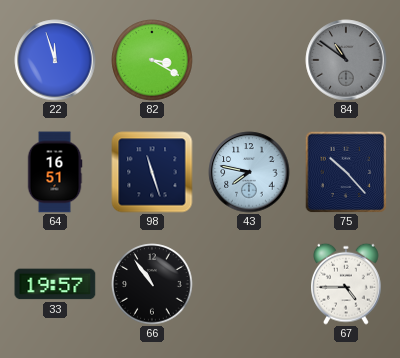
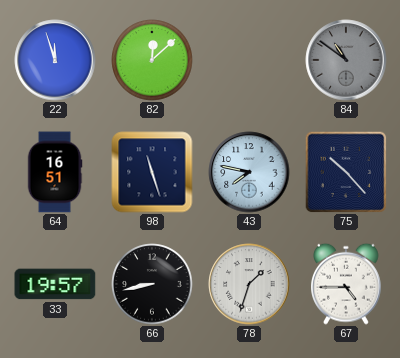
82: 3:20 -> 12:08 (152, 60)
66: 10:54 -> 8:43 (152, 284)
78: none -> 1:33 (249, 284)
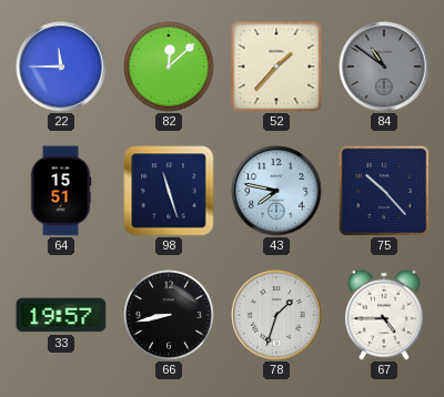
22: 11:57 -> 11:45 (61, 67)
52: none -> 1:37 (276, 67)
64: 16:51 -> 15:51 (61, 191)
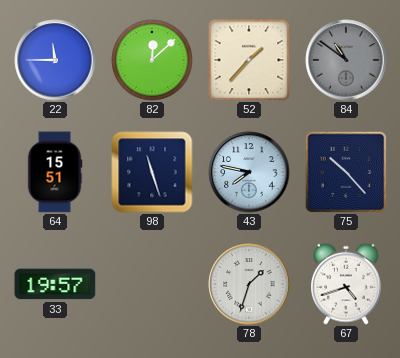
66: 8:43 -> none (169, 315)
67: 4:45 -> 4:42 (347, 284)
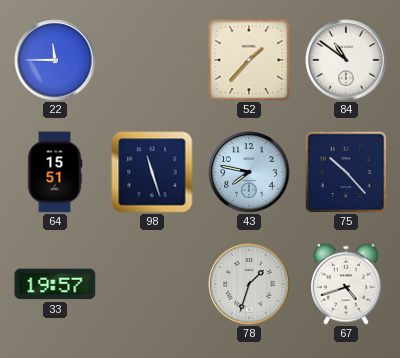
82: 12:08 -> none (152, 60)
84 dial: grey -> white (346, 60)
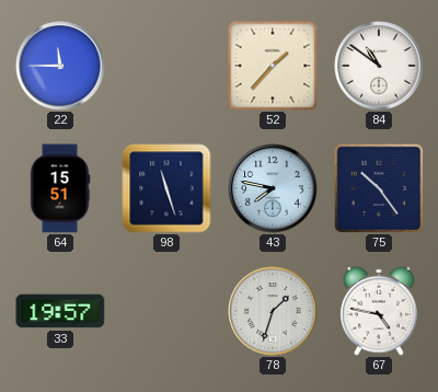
75: 10:23 -> 10:24 (379, 188)
67: 4:42 -> 4:47 (380, 311)
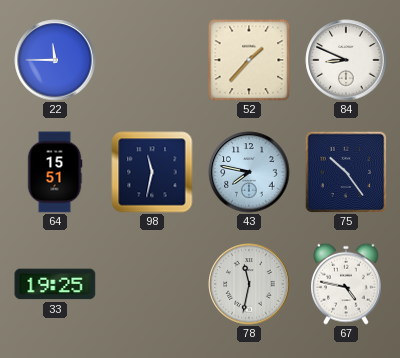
84: 10:51 -> 8:49 (346, 60)
98: 11:27 -> 11:32 (152, 172)
33: 19:57 -> 19:25 (55, 284)
78: 1:33 -> 11:32 (249, 284)
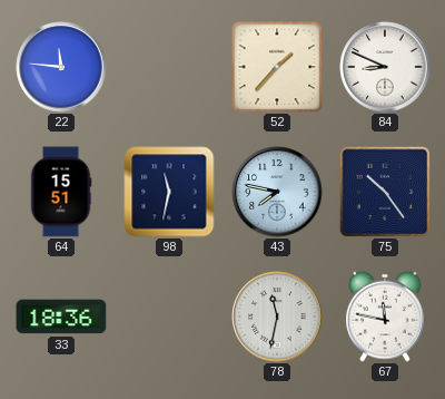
22: 11:45 -> 11:46 (61, 67)
33: 19:25 -> 18:36 (61, 317)
67: 4:47 -> 11:47 (386, 317)
